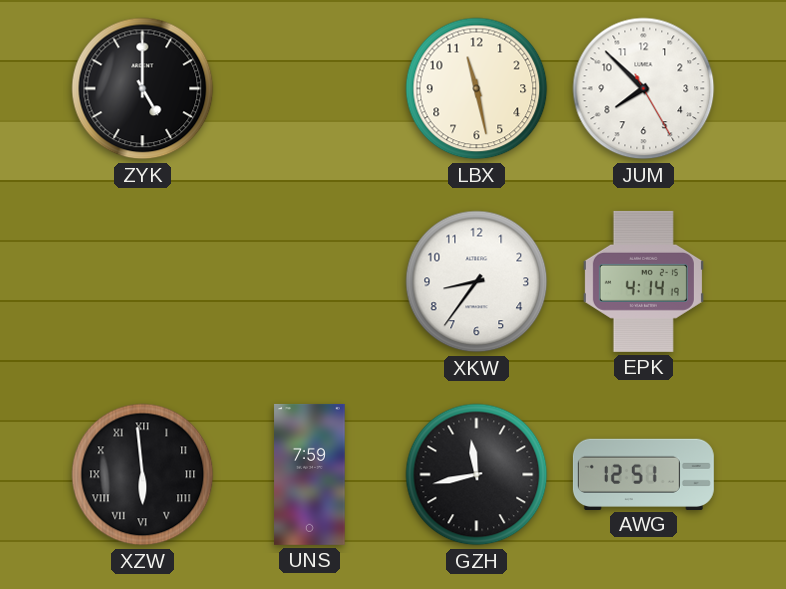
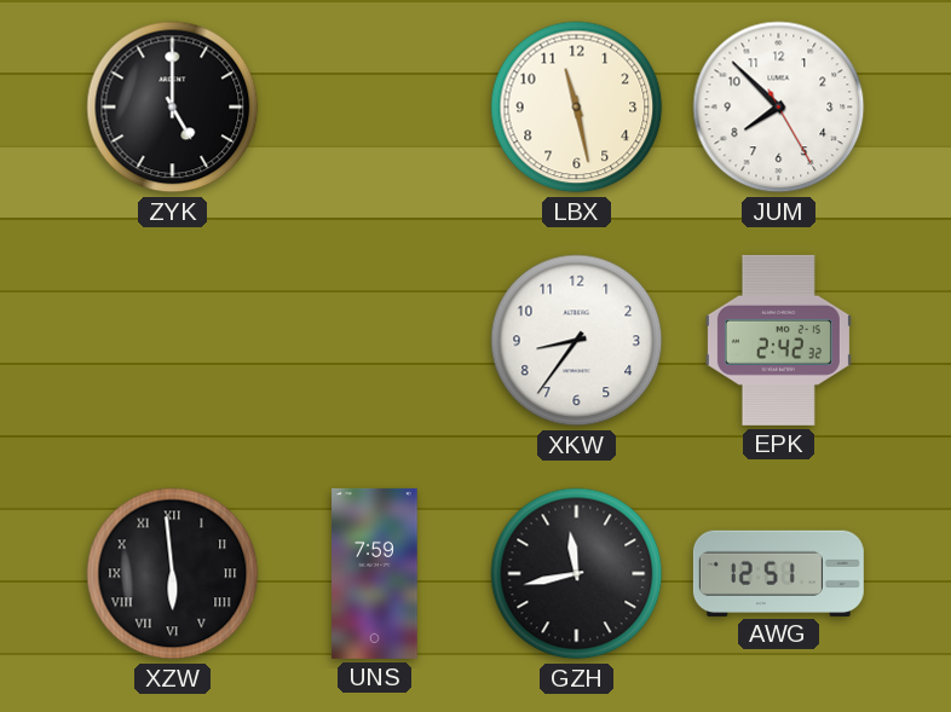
EPK: 4:14 -> 2:42 (778, 340)
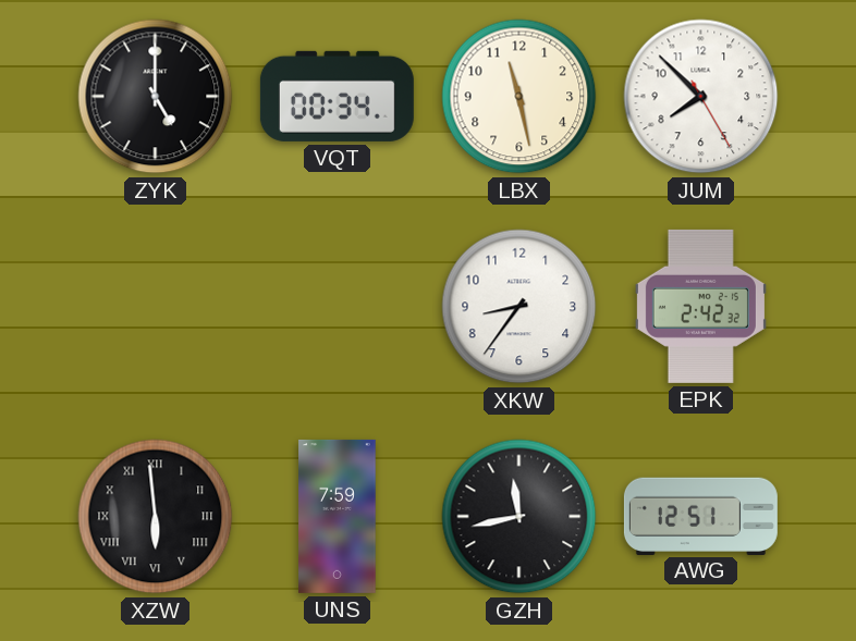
VQT: none -> 00:34 (337, 96)
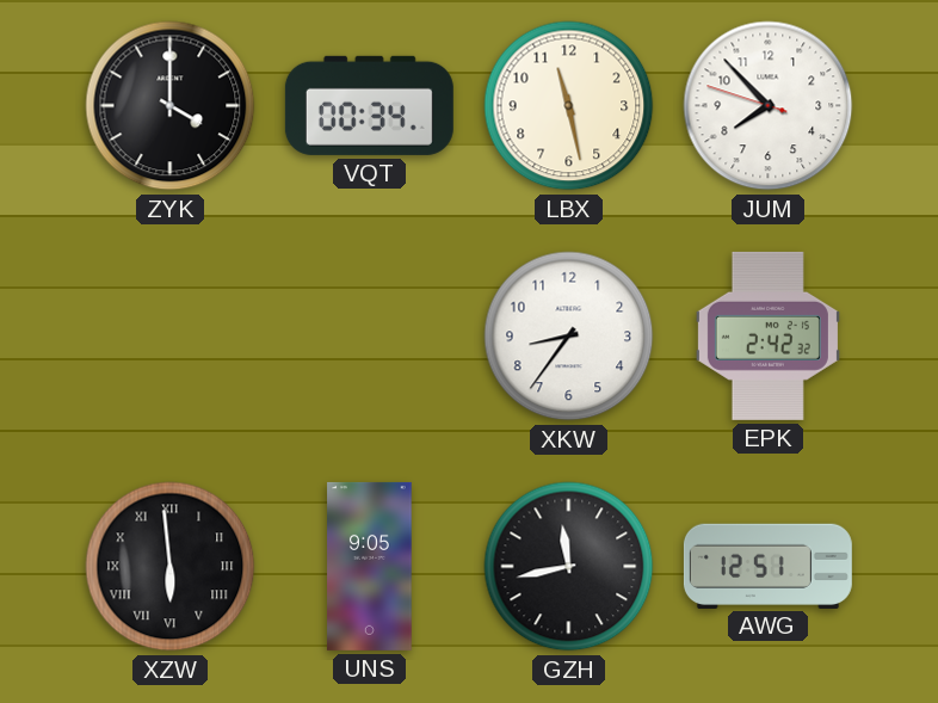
ZYK: 5:00 -> 4:00 (171, 106)
JUM: 7:52:25 -> 7:52:48 (769, 106)
UNS: 7:59 -> 9:05 (370, 566)
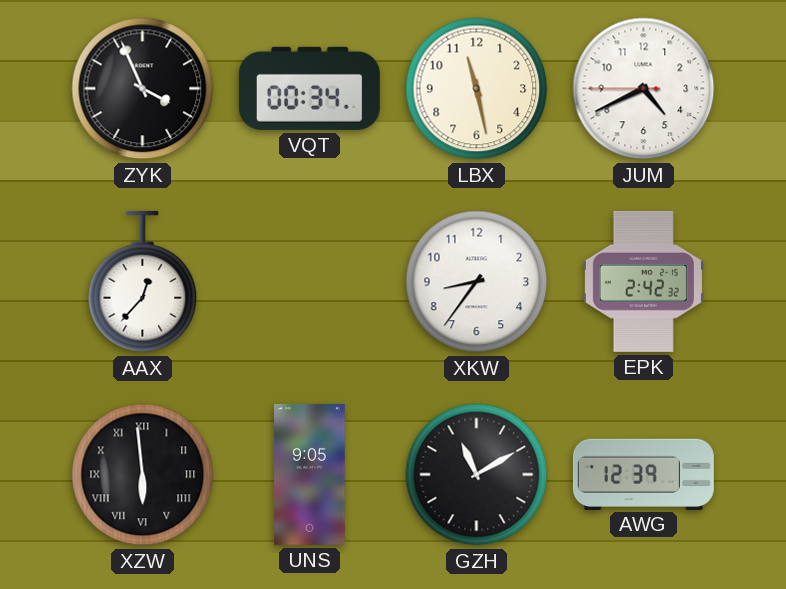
ZYK: 4:00 -> 3:56 (143, 89)
JUM: 7:52 -> 4:40 (644, 89)
AAX: none -> 12:37 (143, 282)
GZH: 11:43 -> 11:10 (477, 475)
AWG: 12:51 -> 12:39 (643, 474)
